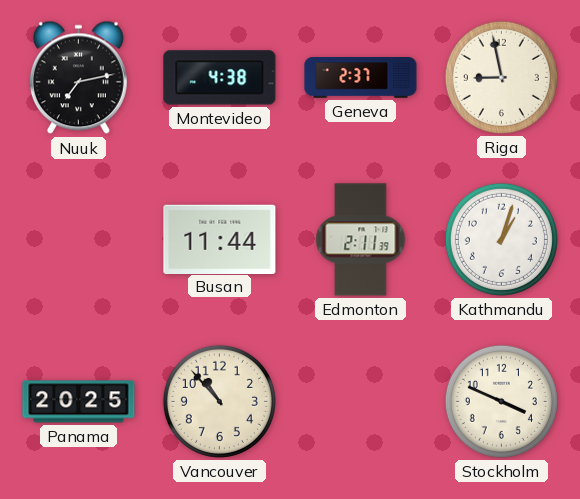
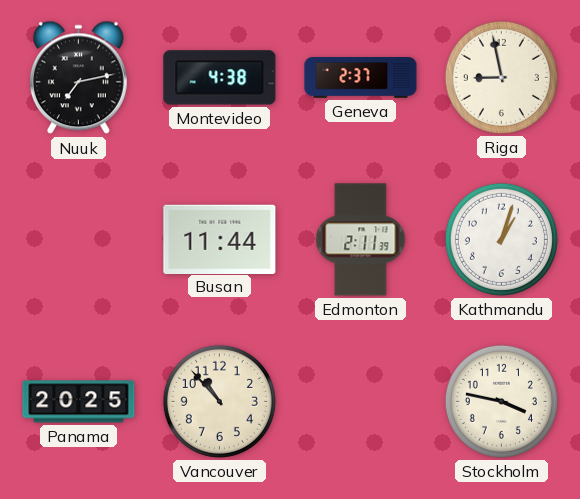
Stockholm: 3:49 -> 3:47 (501, 401)
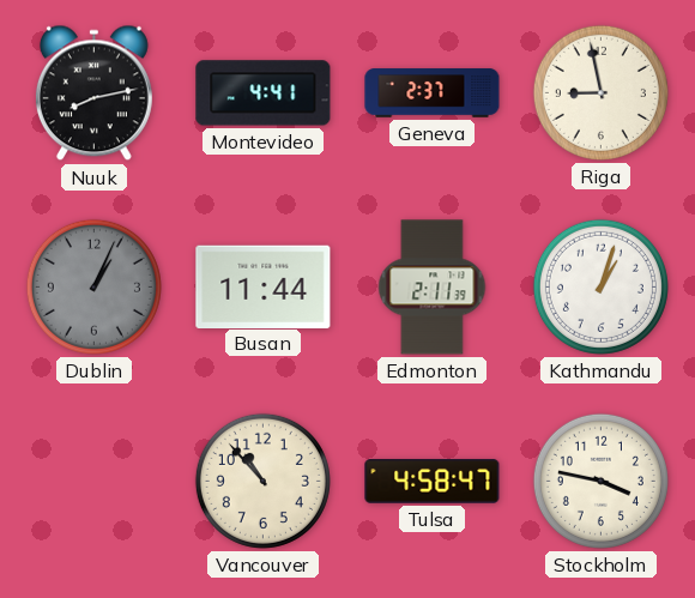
Nuuk: 7:13 -> 8:13 (93, 93)
Montevideo: 4:38 -> 4:41 (264, 93)
Dublin: none -> 1:04 (93, 286)
Panama: 20:25 -> none (79, 402)
Tulsa: none -> 4:58 (433, 482)
